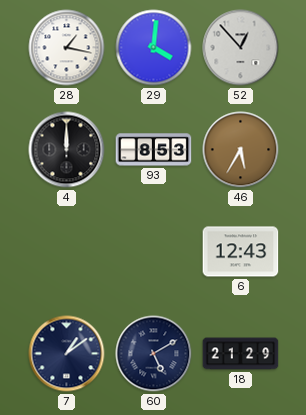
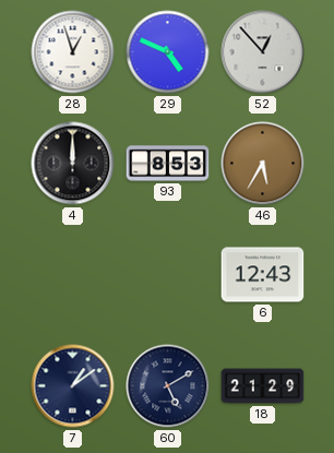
28: 1:17 -> 12:57 (73, 52)
29: 4:01 -> 4:49 (168, 52)
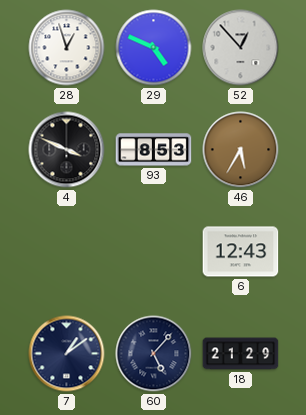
4: 12:00 -> 3:49 (67, 150)
60: 5:10 -> 5:07 (154, 354)
